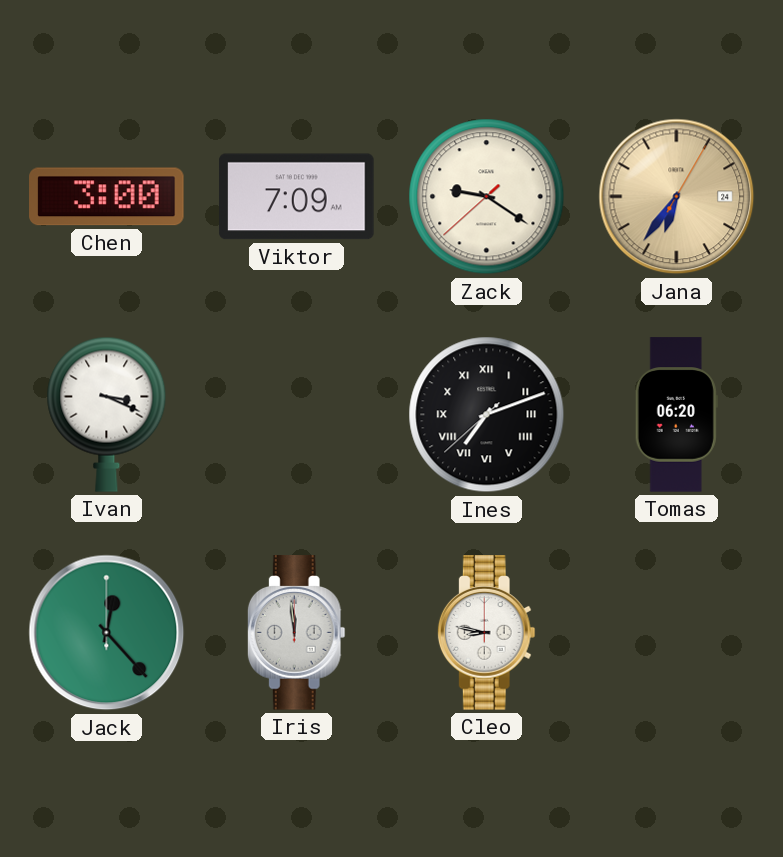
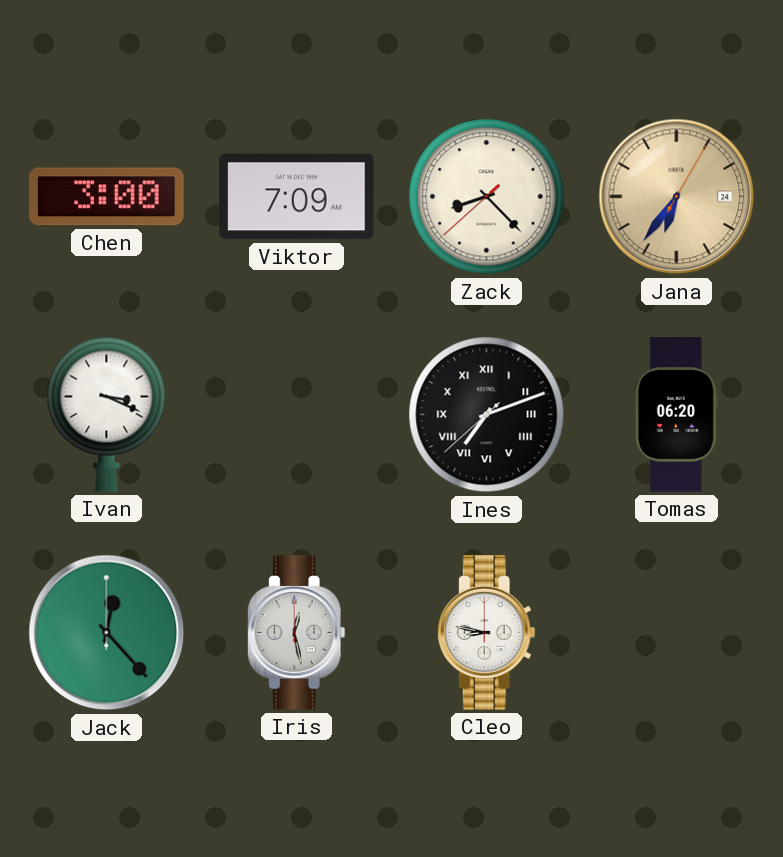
Zack: 9:20 -> 8:22 (487, 197)
Iris: 11:59 -> 12:28 (296, 633)
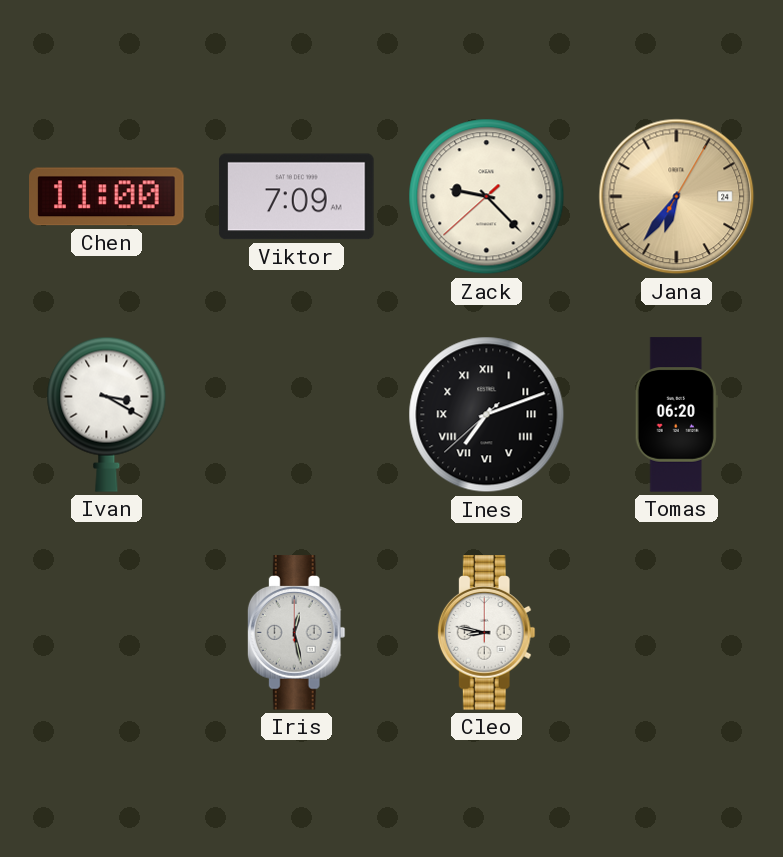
Chen: 3:00 -> 11:00 (107, 197)
Zack: 8:22 -> 9:22 (487, 197)
Ivan: 3:19 -> 3:20 (107, 414)
Jack: 12:23 -> none (107, 633)
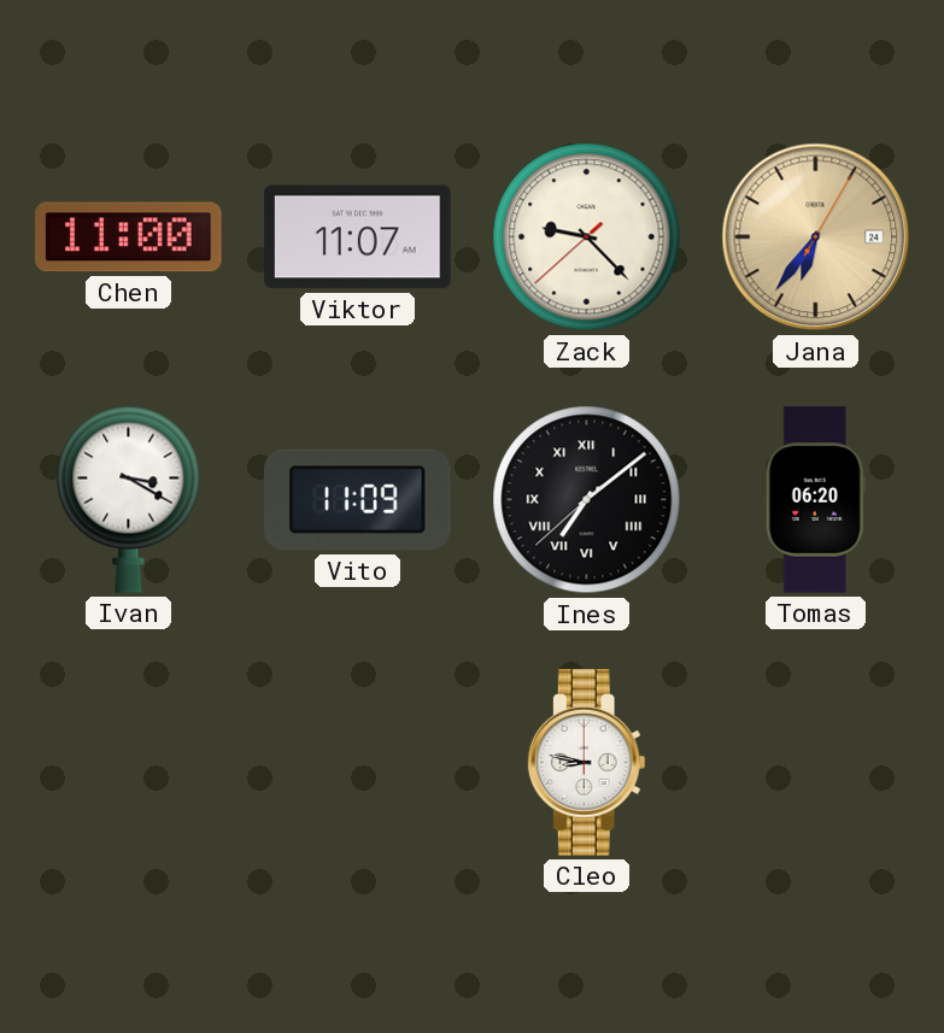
Viktor: 7:09 -> 11:07 (358, 237)
Vito: none -> 11:09 (358, 500)
Ines: 7:11 -> 7:08 (587, 500)
Iris: 12:28 -> none (296, 633)
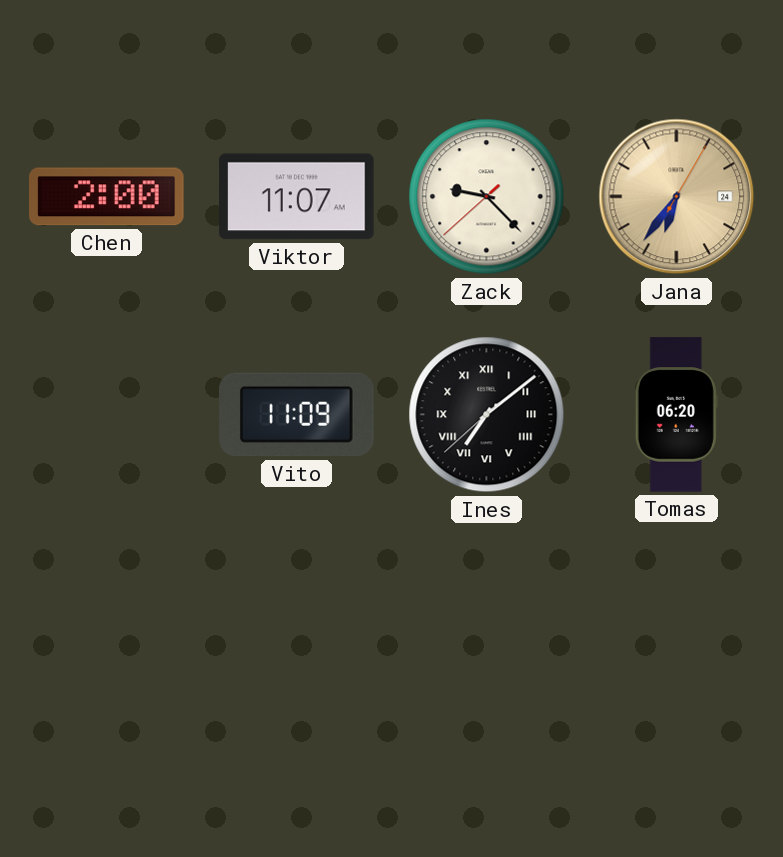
Chen: 11:00 -> 2:00 (107, 197)
Ivan: 3:20 -> none (129, 499)
Cleo: 8:47 -> none (586, 763)
